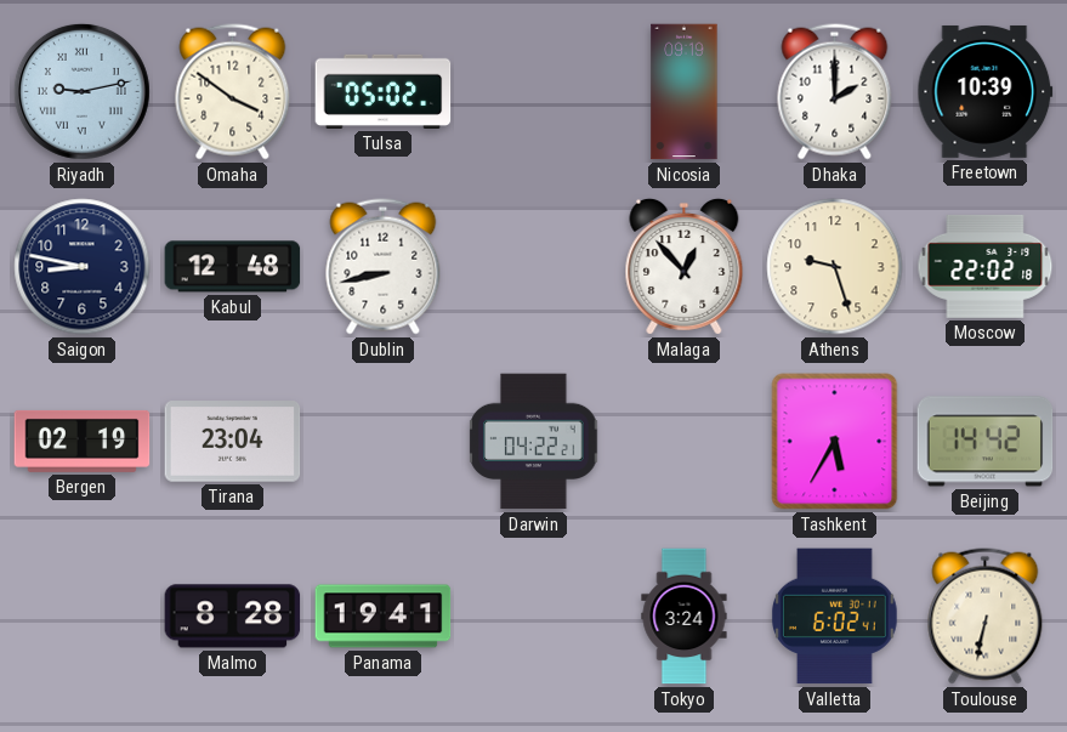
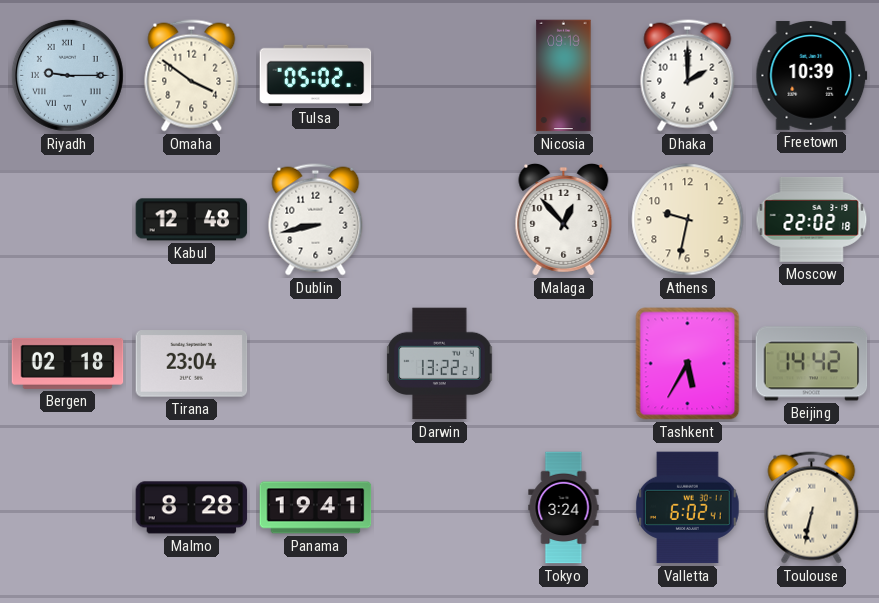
Riyadh: 9:13 -> 9:15 (67, 75)
Saigon: 8:47 -> none (83, 267)
Athens: 9:27 -> 9:32 (688, 220)
Bergen: 02:19 -> 02:18 (68, 363)
Darwin: 04:22 -> 13:22 (440, 364)
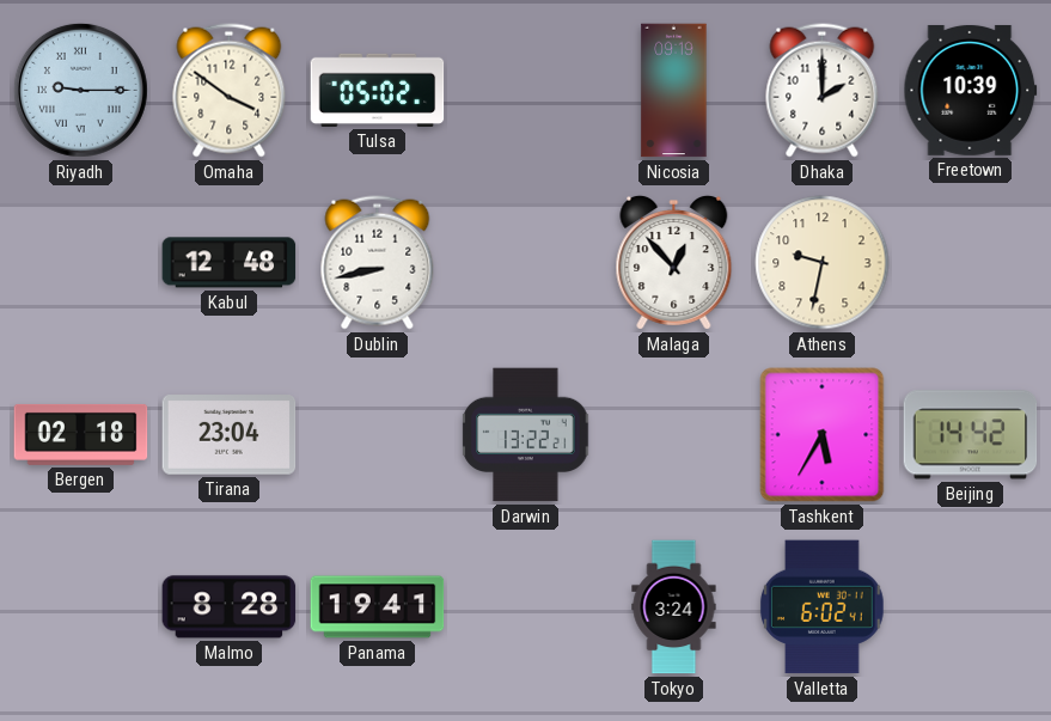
Moscow: 22:02 -> none (812, 219)
Toulouse: 6:32 -> none (812, 508)
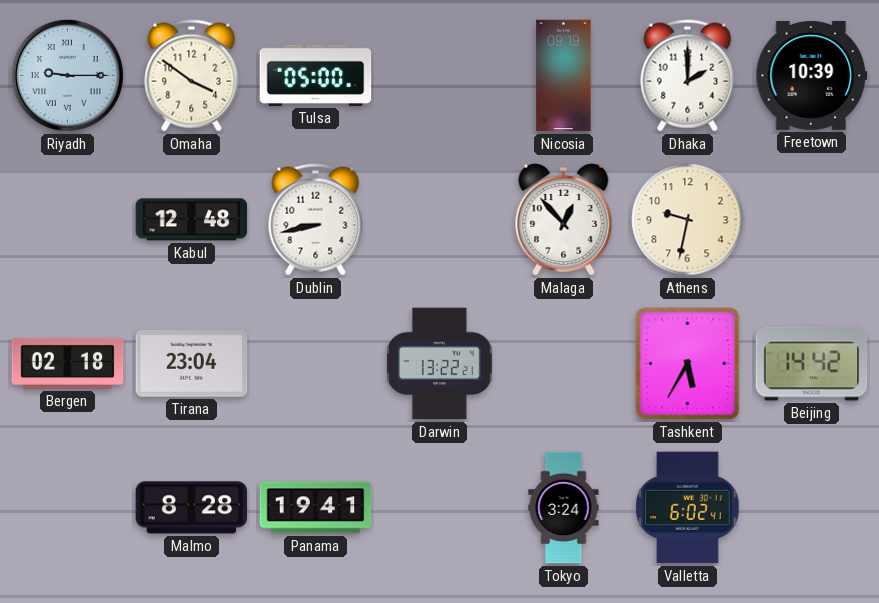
Tulsa: 05:02 -> 05:00 (316, 75)
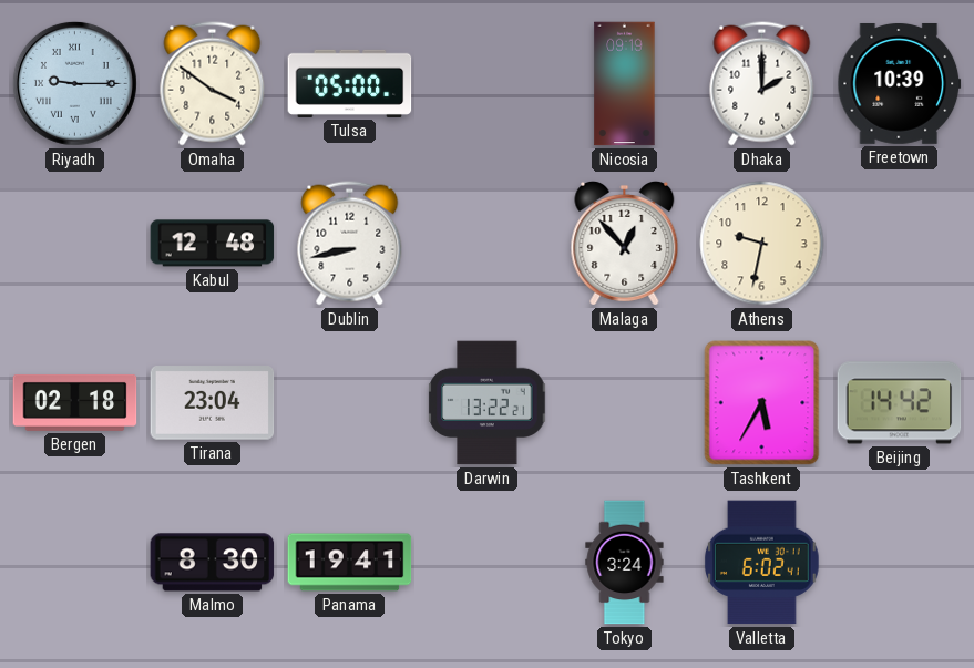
Malmo: 8:28 -> 8:30 (213, 563)
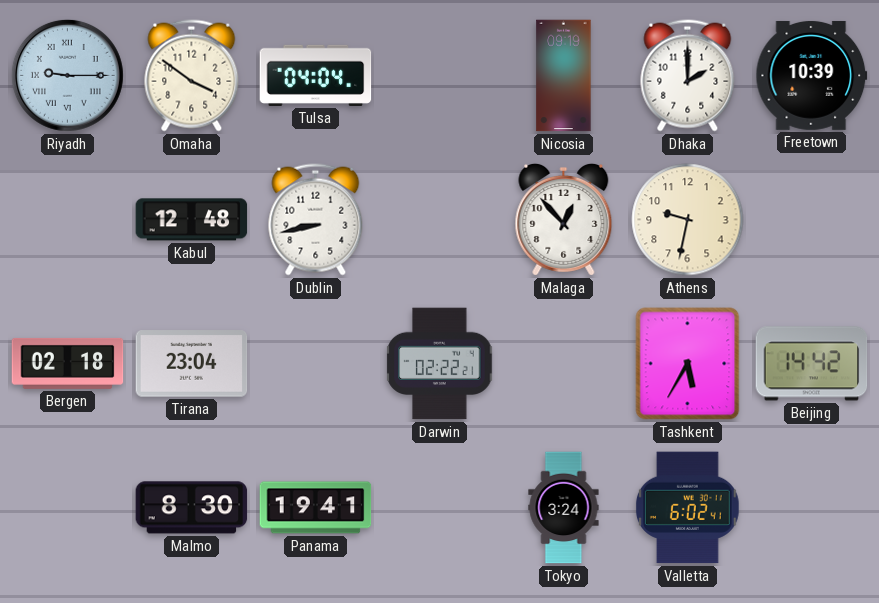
Tulsa: 05:00 -> 04:04 (316, 75)
Darwin: 13:22 -> 02:22 (440, 364)
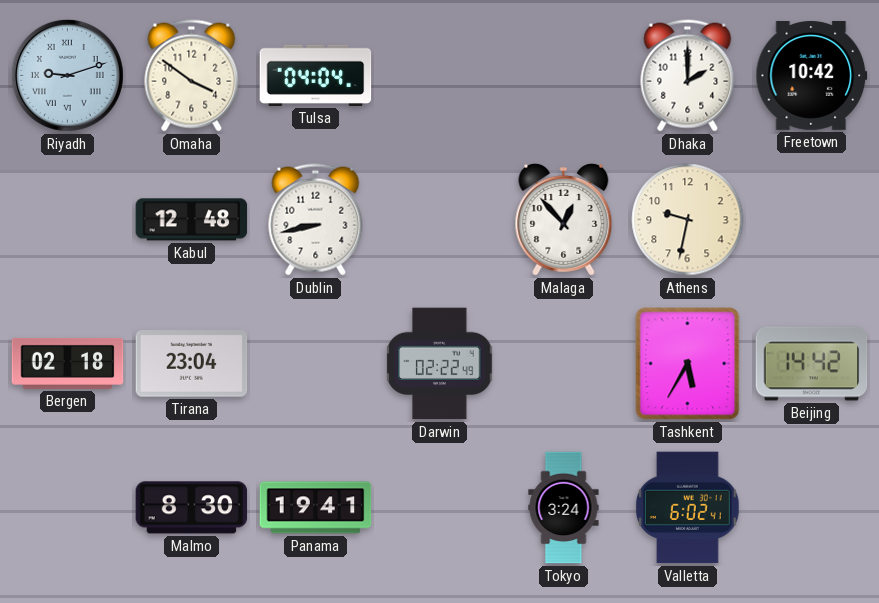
Riyadh: 9:15 -> 9:12 (67, 75)
Nicosia: 09:19 -> none (564, 76)
Freetown: 10:39 -> 10:42 (812, 75)
Darwin: 02:22:21 -> 02:22:49 (440, 364)
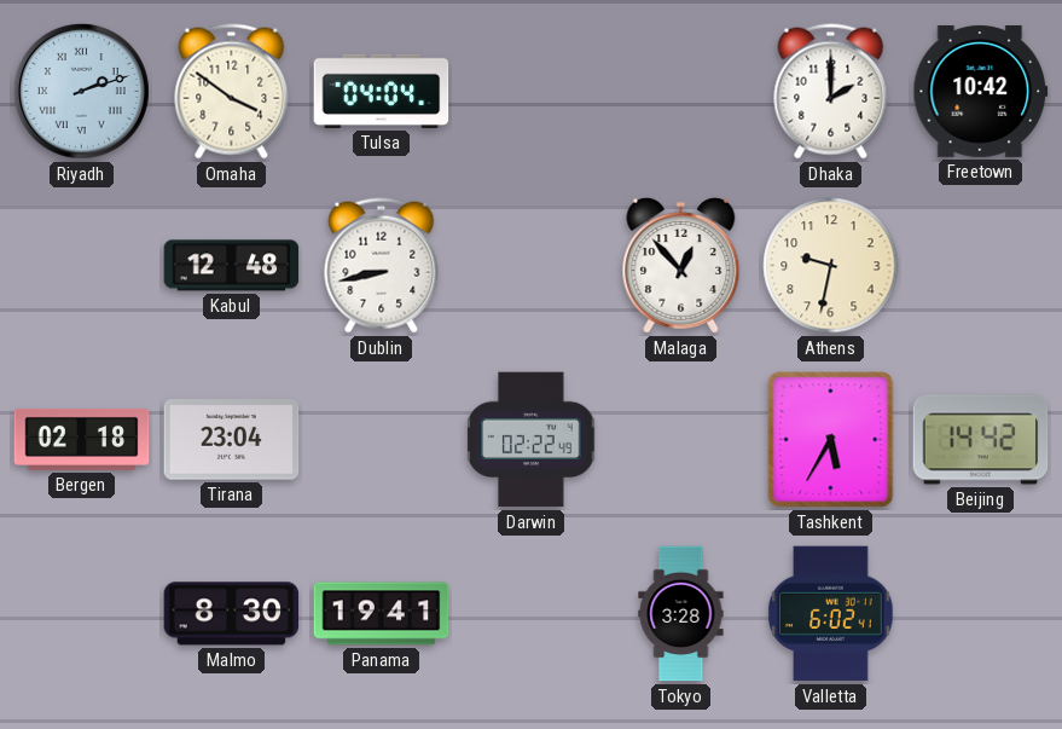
Riyadh: 9:12 -> 2:12 (81, 91)
Tokyo: 3:24 -> 3:28 (681, 614)
